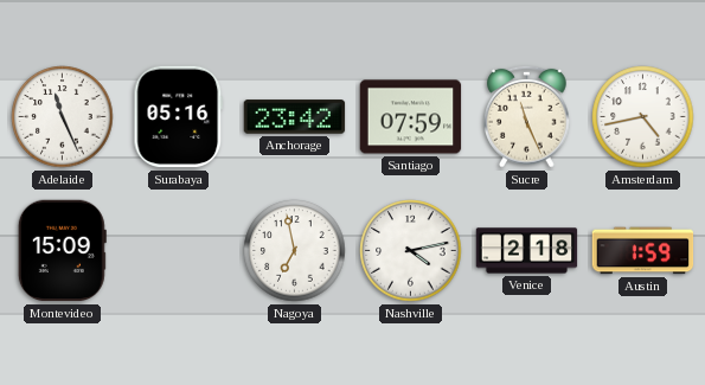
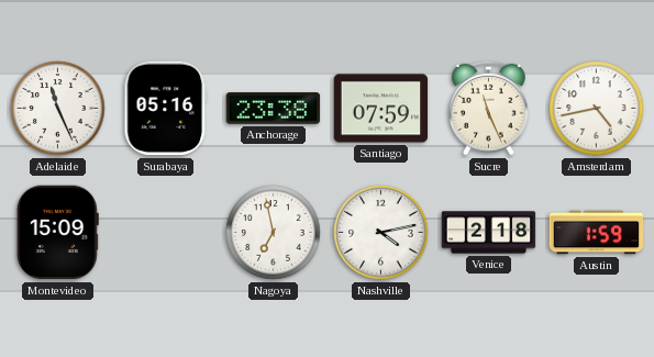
Anchorage: 23:42 -> 23:38 (274, 109)
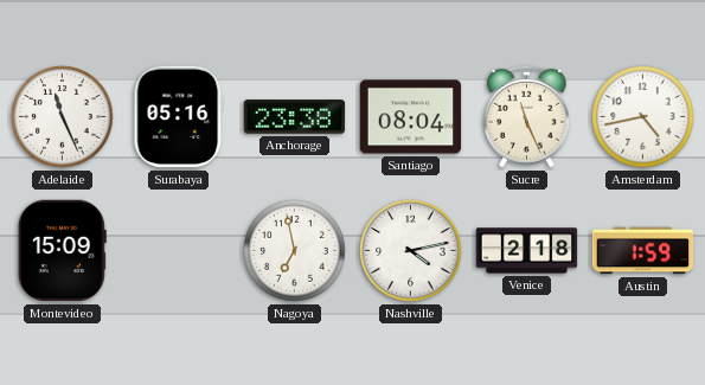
Santiago: 07:59 -> 08:04 (411, 117)
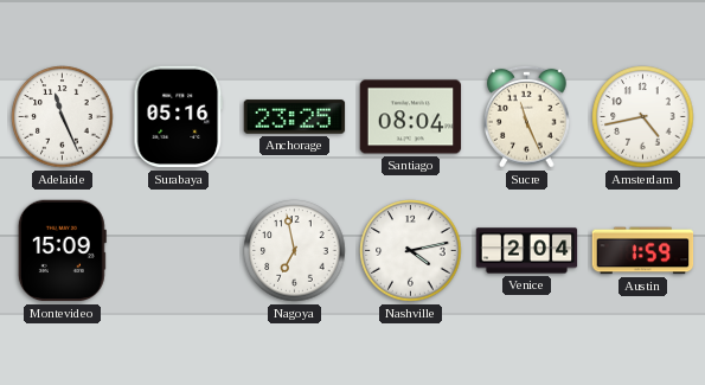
Anchorage: 23:38 -> 23:25 (295, 117)
Venice: 2:18 -> 2:04 (527, 251)
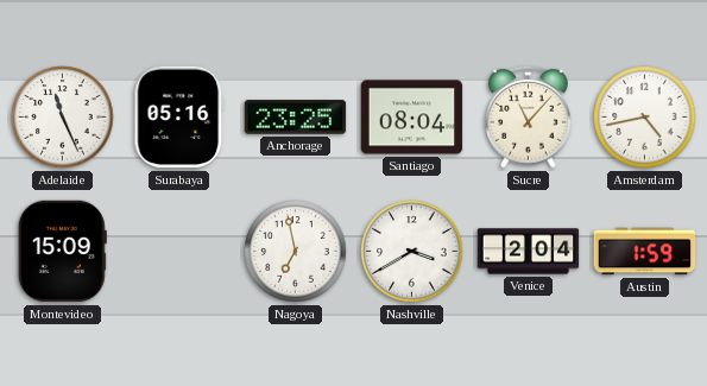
Sucre: 11:26 -> 11:07 (529, 116)
Nashville: 4:13 -> 3:40 (412, 252)
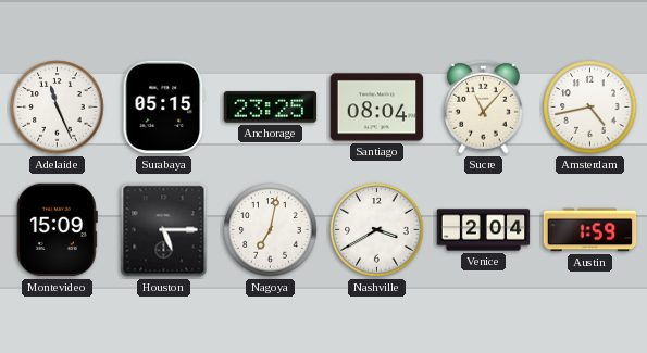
Surabaya: 05:16 -> 05:15 (164, 108)
Houston: none -> 5:15 (164, 230)
Nagoya: 6:58 -> 7:02 (271, 230)
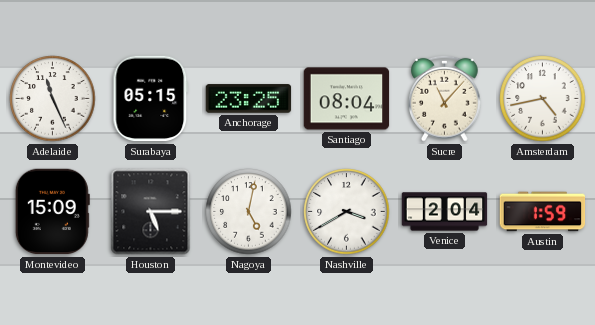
Nagoya: 7:02 -> 5:02 (249, 212)
